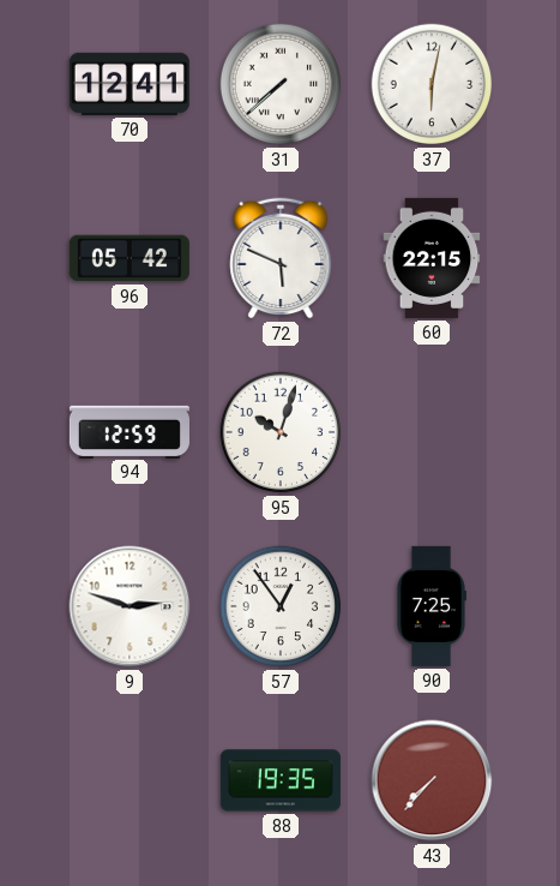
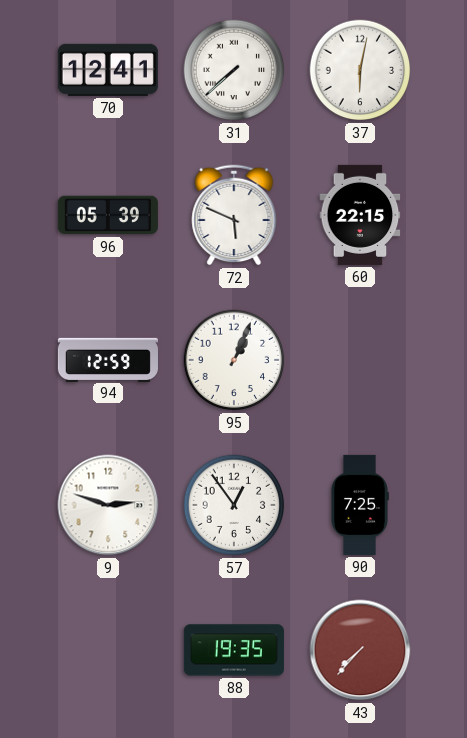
96: 05:42 -> 05:39 (108, 215)
95: 10:03 -> 1:04 (234, 360)
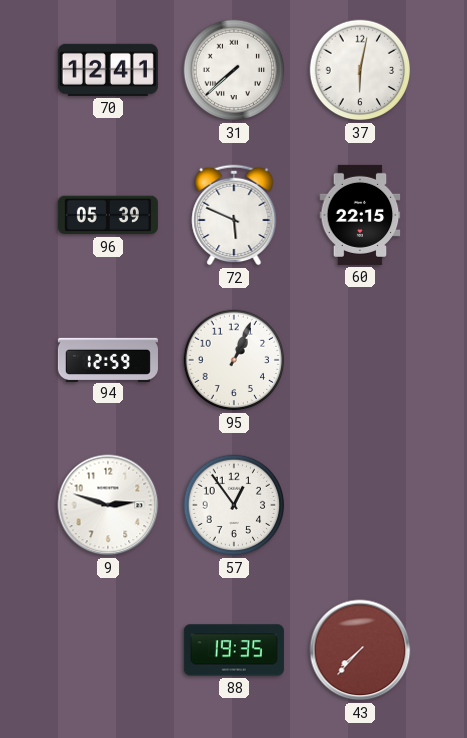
90: 7:25 -> none (360, 505)
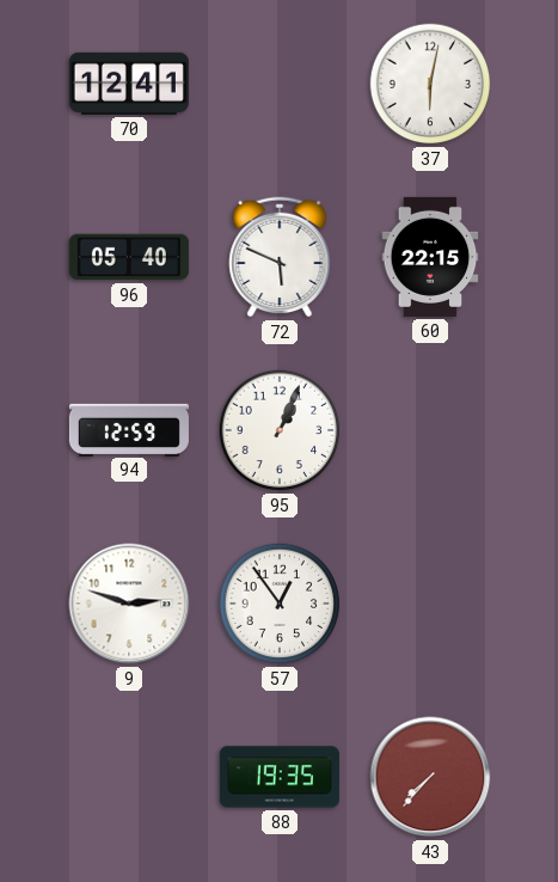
31: 7:38 -> none (234, 70)
96: 05:39 -> 05:40 (129, 257)
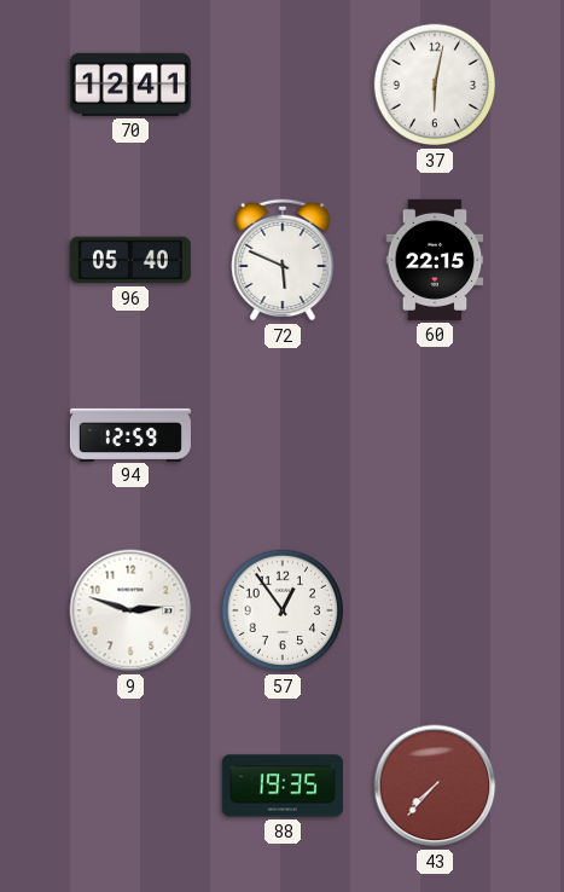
95: 1:04 -> none (280, 430)
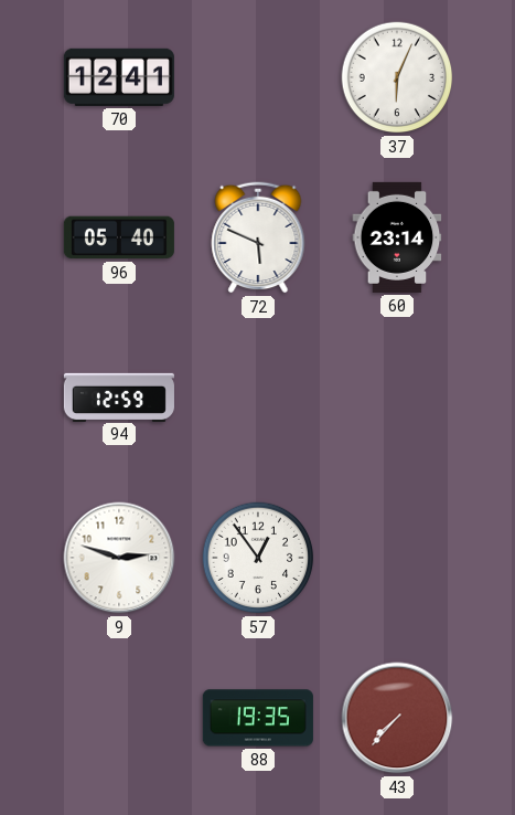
37: 6:02 -> 6:04 (397, 77)
60: 22:15 -> 23:14 (397, 237)
